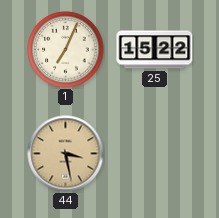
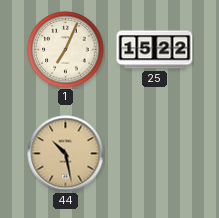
44: 3:28 -> 10:28 (66, 154)
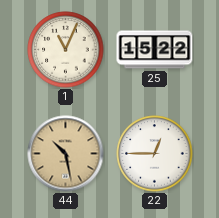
1: 7:04 -> 11:04 (66, 50)
22: none -> 12:45 (155, 154)
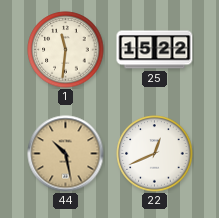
1: 11:04 -> 11:31 (66, 50)
22: 12:45 -> 12:41 (155, 154)
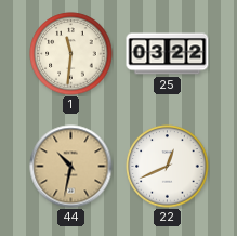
25: 15:22 -> 03:22 (168, 54)
44: 10:28 -> 10:32 (71, 167)
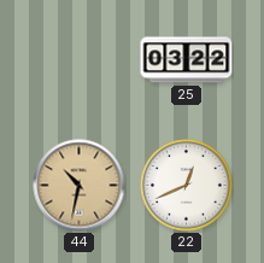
1: 11:31 -> none (71, 54)
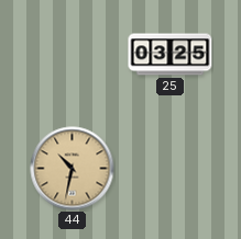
25: 03:22 -> 03:25 (171, 55)
22: 12:41 -> none (187, 186)
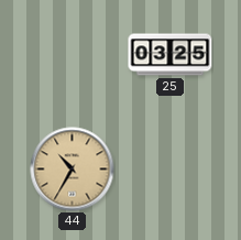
44: 10:32 -> 10:35 (73, 170)
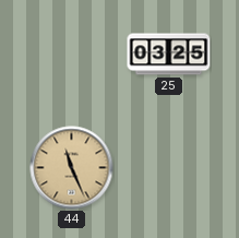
44: 10:35 -> 11:26 (72, 168)
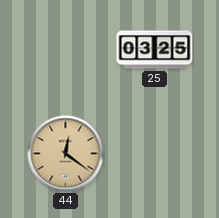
44: 11:26 -> 12:21 (66, 154)
